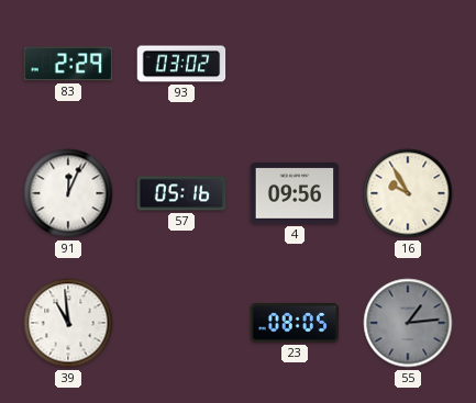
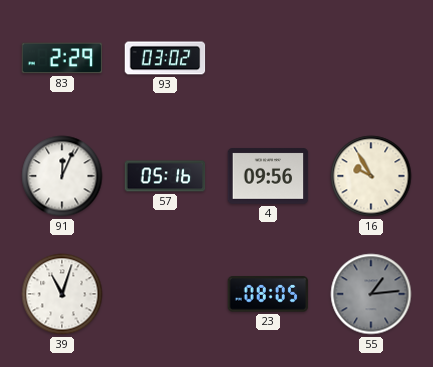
39: 10:59 -> 11:03 (62, 294)
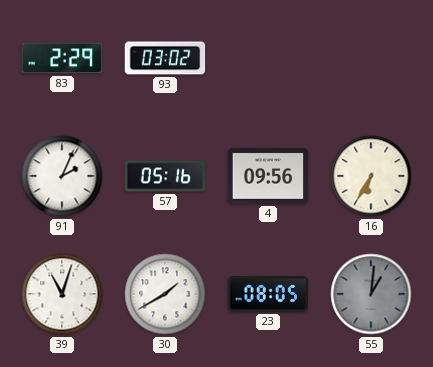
91: 12:04 -> 2:04 (62, 176)
16: 9:55 -> 6:35 (371, 176)
30: none -> 1:40 (165, 294)
55: 1:14 -> 1:01 (371, 294)
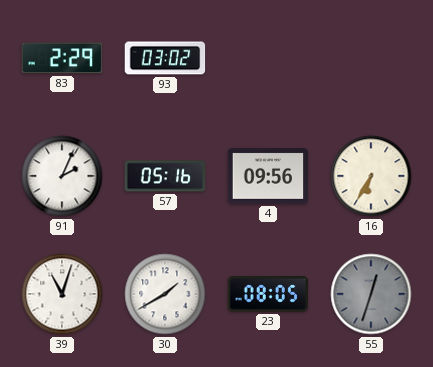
55: 1:01 -> 12:33 (371, 294)
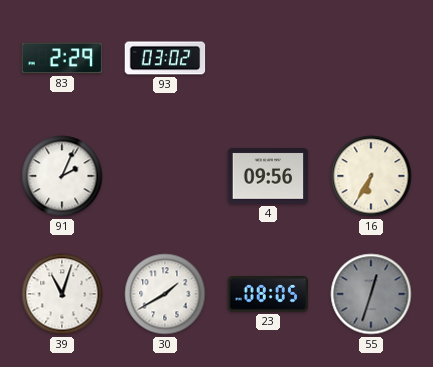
57: 05:16 -> none (165, 176)
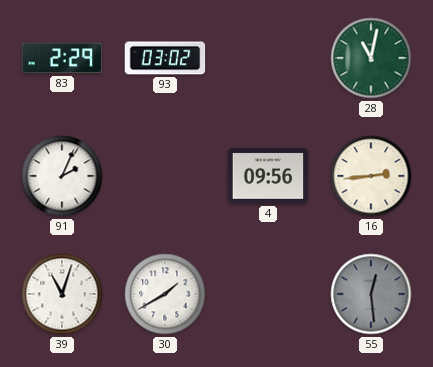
28: none -> 11:02 (371, 58)
16: 6:35 -> 2:44 (371, 176)
23: 08:05 -> none (268, 294)
55: 12:33 -> 12:29 (371, 294)
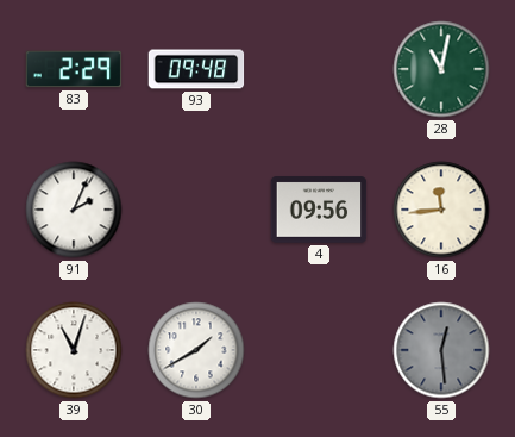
93: 03:02 -> 09:48 (196, 69)
16: 2:44 -> 11:44 (441, 210)
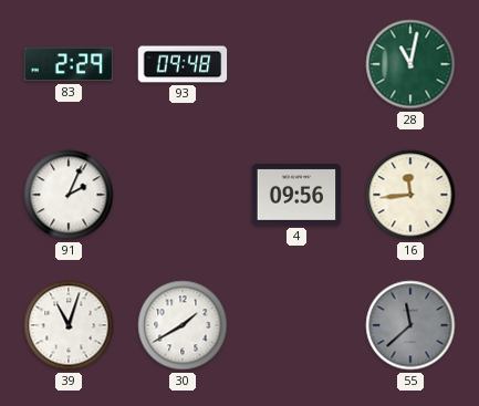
55: 12:29 -> 11:38 (410, 325)
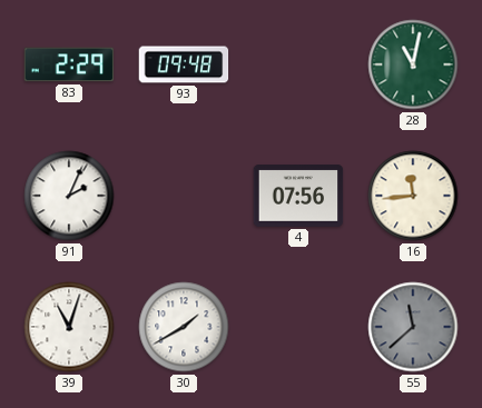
4: 09:56 -> 07:56 (298, 196)
